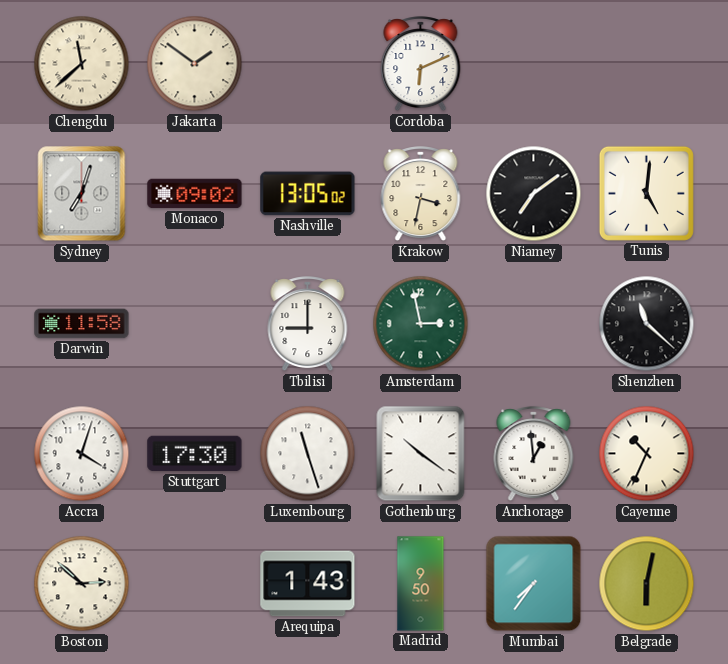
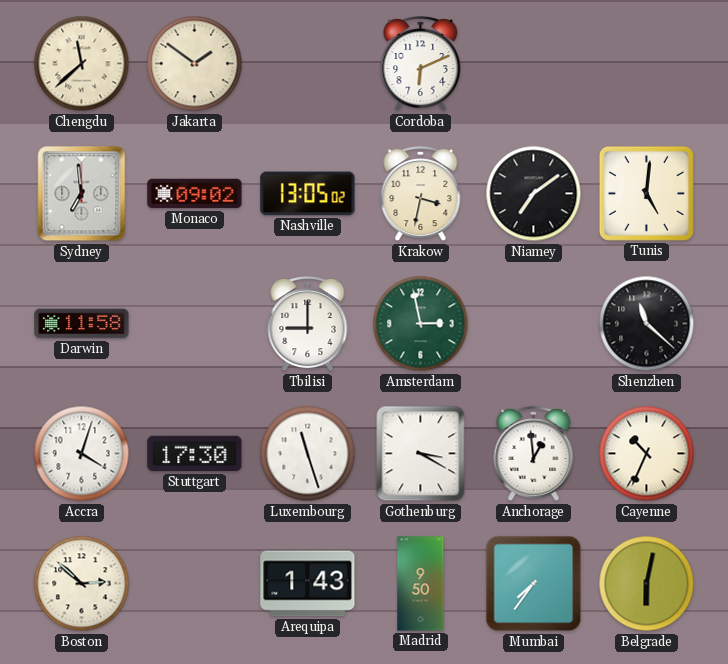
Sydney: 7:03 -> 6:59 (82, 194)
Gothenburg: 10:21 -> 3:20 (421, 454)
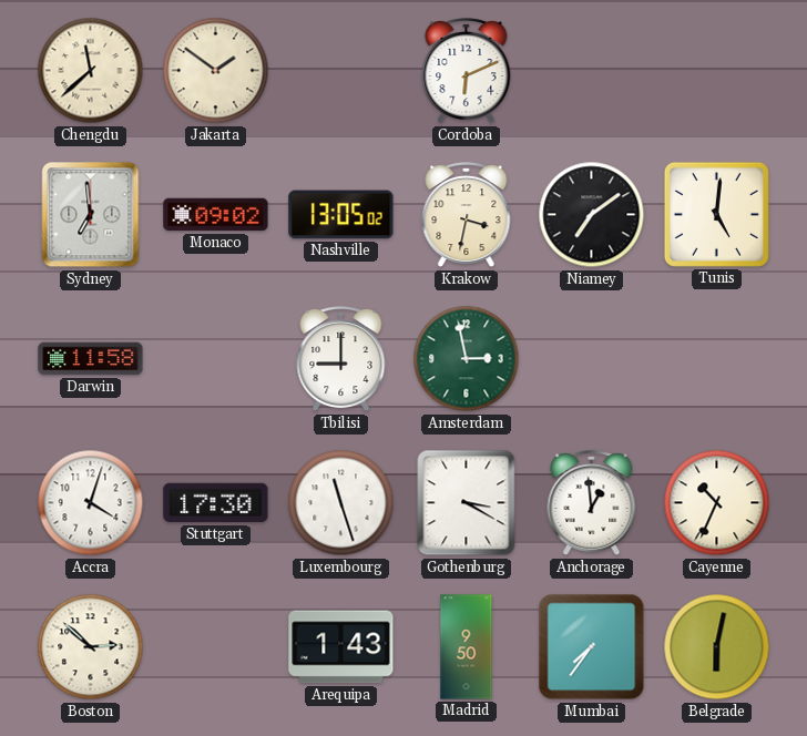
Shenzhen: 11:22 -> none (647, 324)
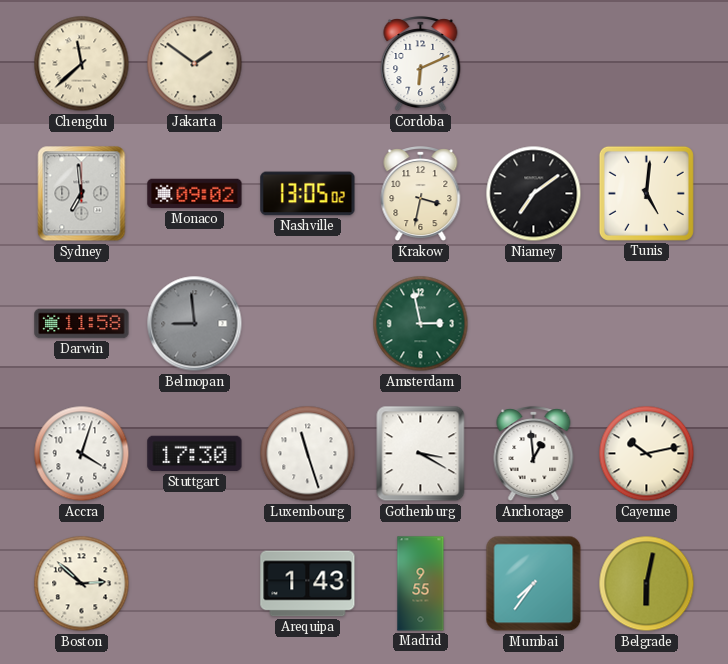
Belmopan: none -> 8:59 (195, 324)
Tbilisi: 9:00 -> none (341, 359)
Cayenne: 10:34 -> 10:13 (647, 454)
Madrid: 9:50 -> 9:55 (421, 584)
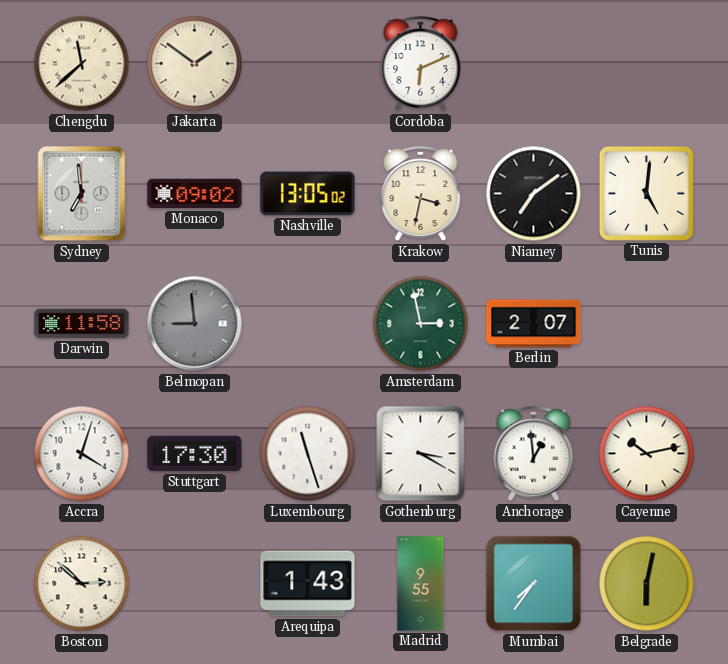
Berlin: none -> 2:07 (534, 324)
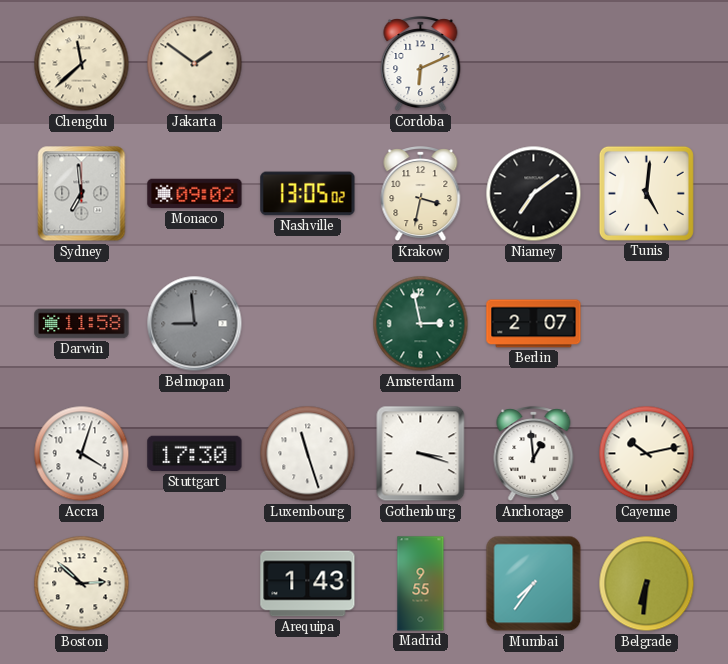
Gothenburg: 3:20 -> 3:18 (421, 454)
Belgrade: 6:02 -> 6:31 (647, 584)
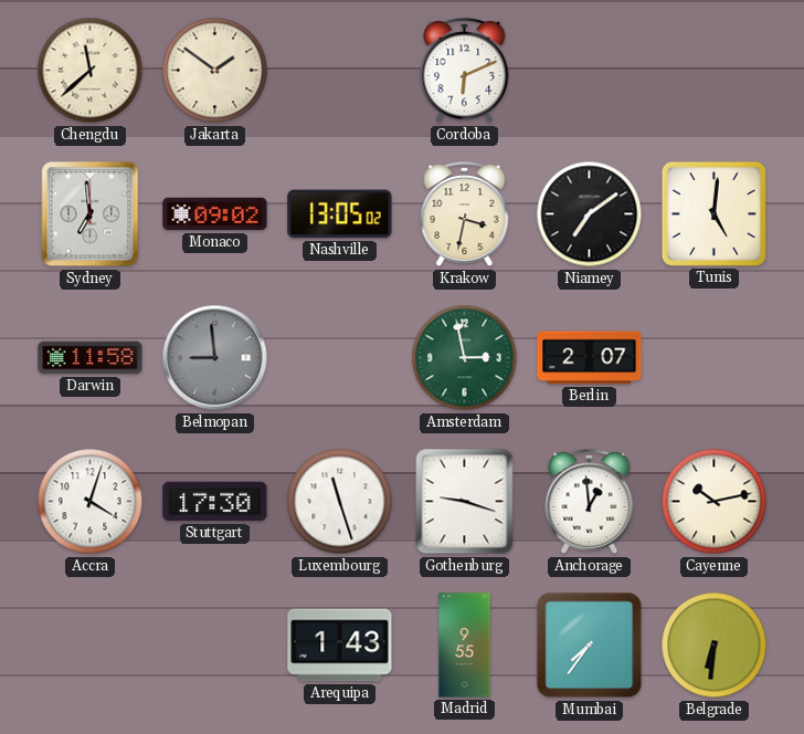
Gothenburg: 3:18 -> 9:18 (465, 502)
Boston: 2:52 -> none (82, 584)
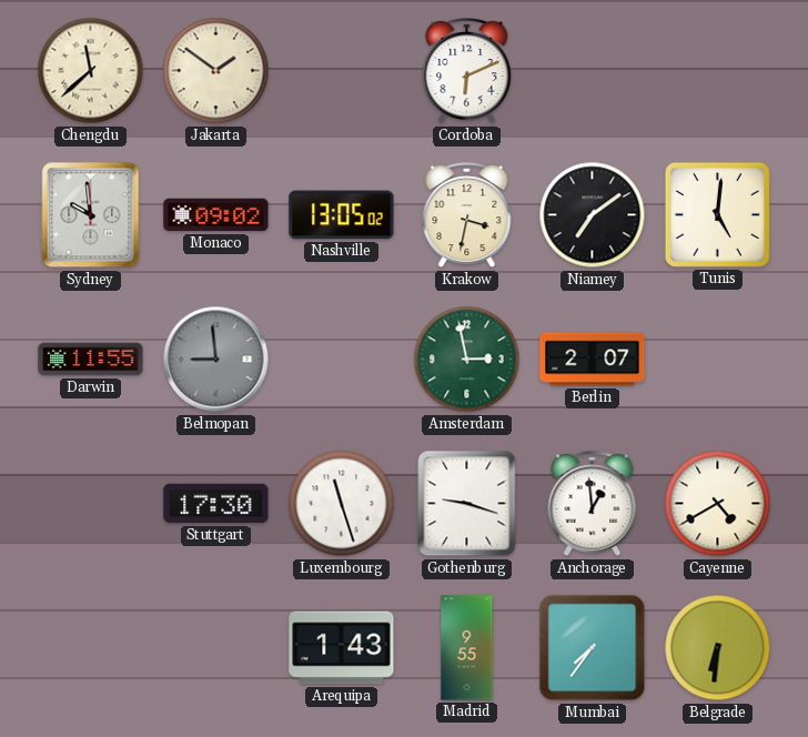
Sydney: 6:59 -> 9:59 (91, 215)
Darwin: 11:58 -> 11:55 (91, 360)
Accra: 4:03 -> none (91, 502)
Cayenne: 10:13 -> 4:40 (718, 504)
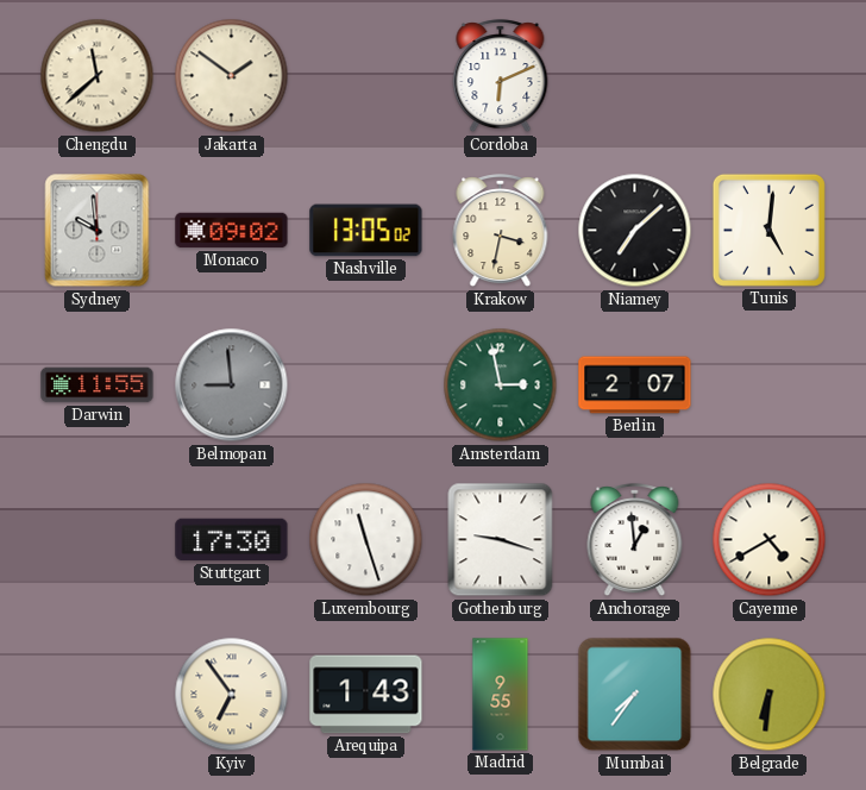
Niamey: 7:09 -> 7:08 (635, 231)
Kyiv: none -> 6:54 (232, 695)
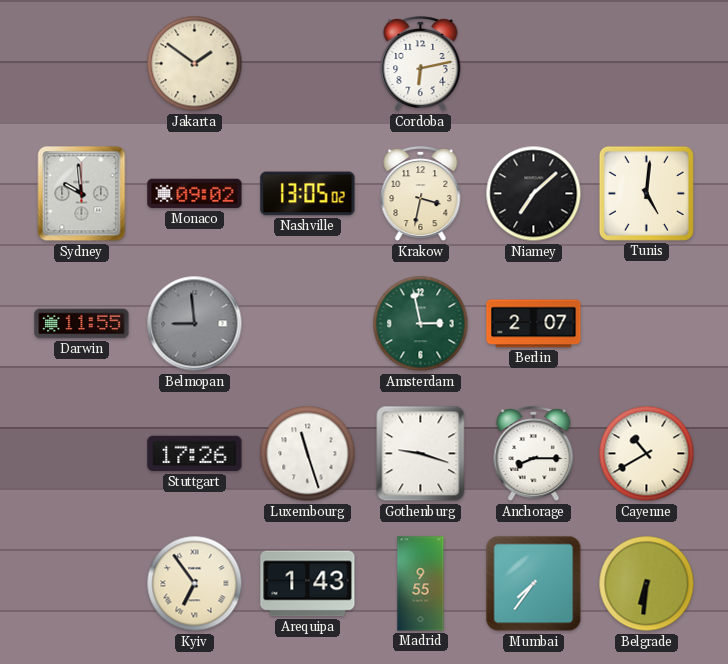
Chengdu: 11:38 -> none (98, 76)
Cordoba: 6:11 -> 6:13 (421, 64)
Stuttgart: 17:30 -> 17:26 (195, 454)
Anchorage: 12:59 -> 8:15 (534, 454)
Cayenne: 4:40 -> 10:40 (647, 454)
